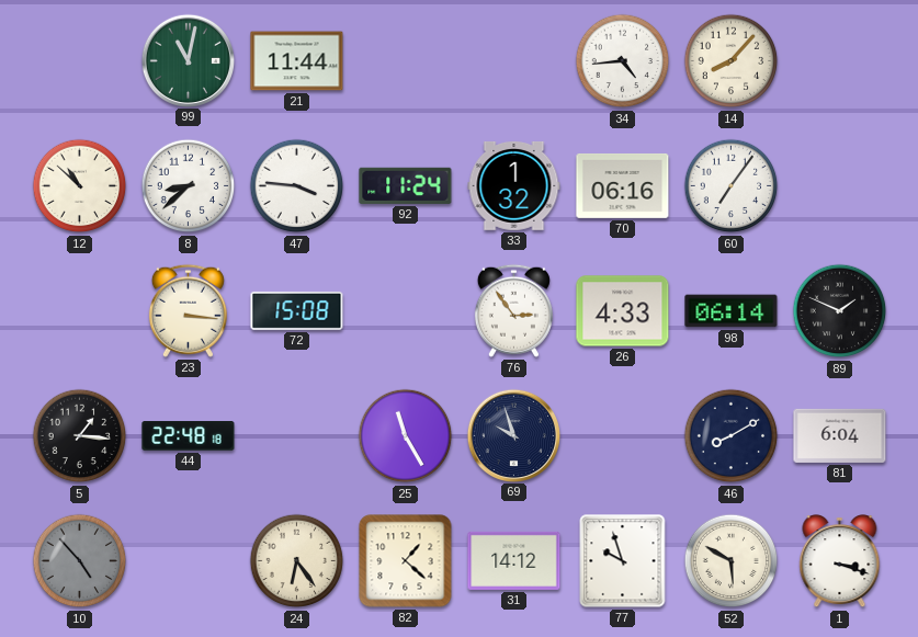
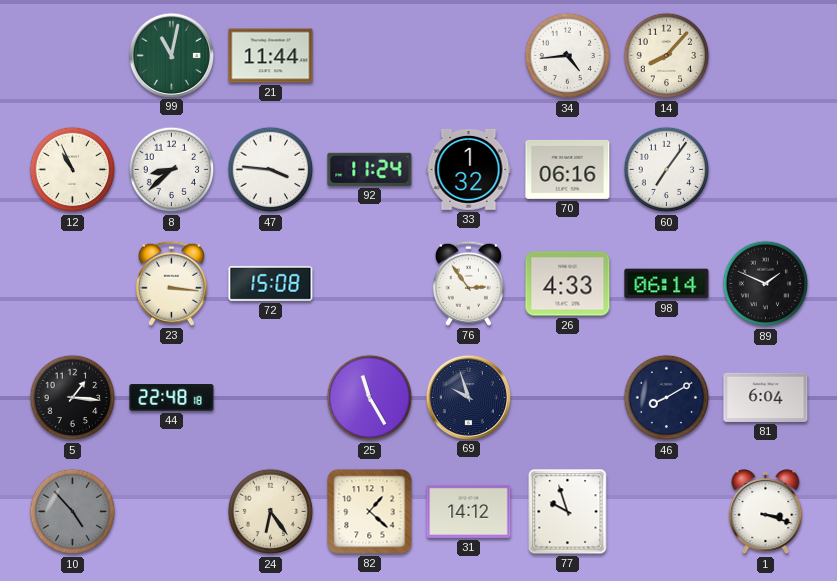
12: 10:52 -> 10:56 (73, 170)
52: 5:50 -> none (732, 561)
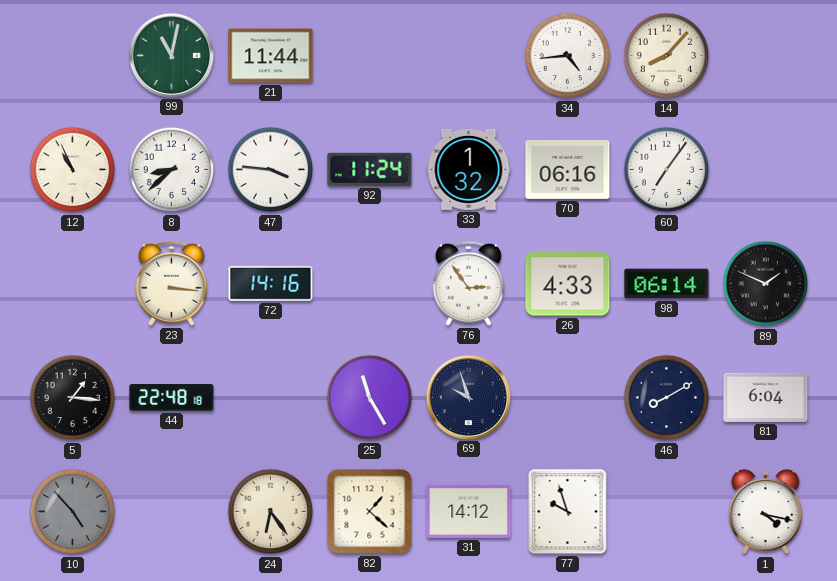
72: 15:08 -> 14:16 (271, 283)
1: 3:18 -> 4:17 (766, 512)
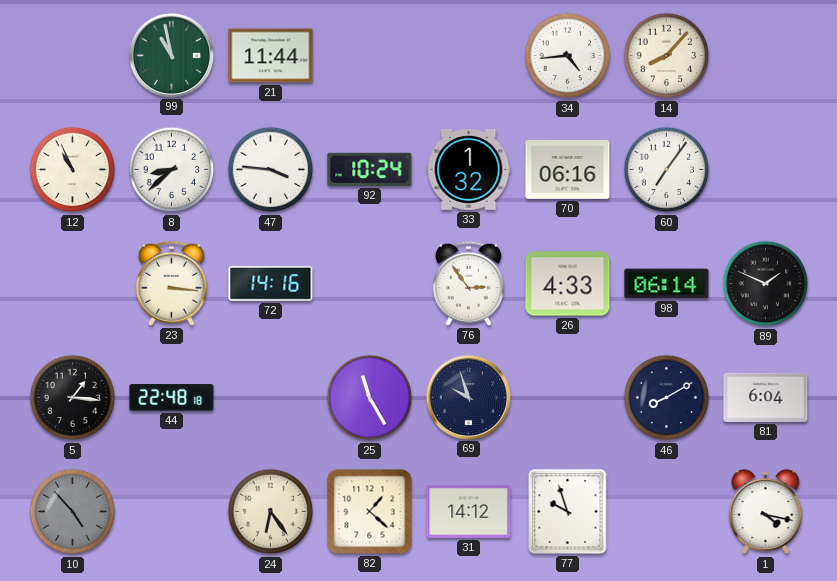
99: 11:02 -> 10:58 (171, 55)
92: 11:24 -> 10:24 (370, 169)
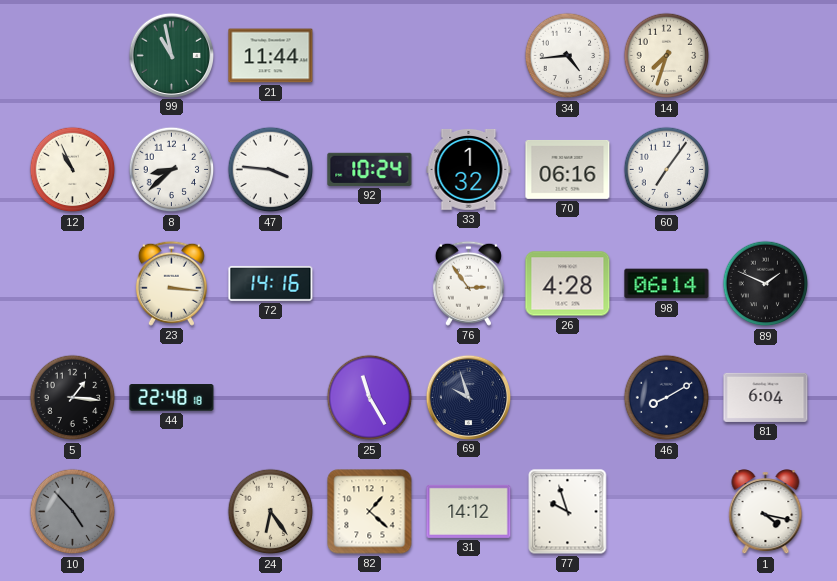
14: 8:07 -> 7:33 (667, 56)
26: 4:33 -> 4:28 (568, 284)
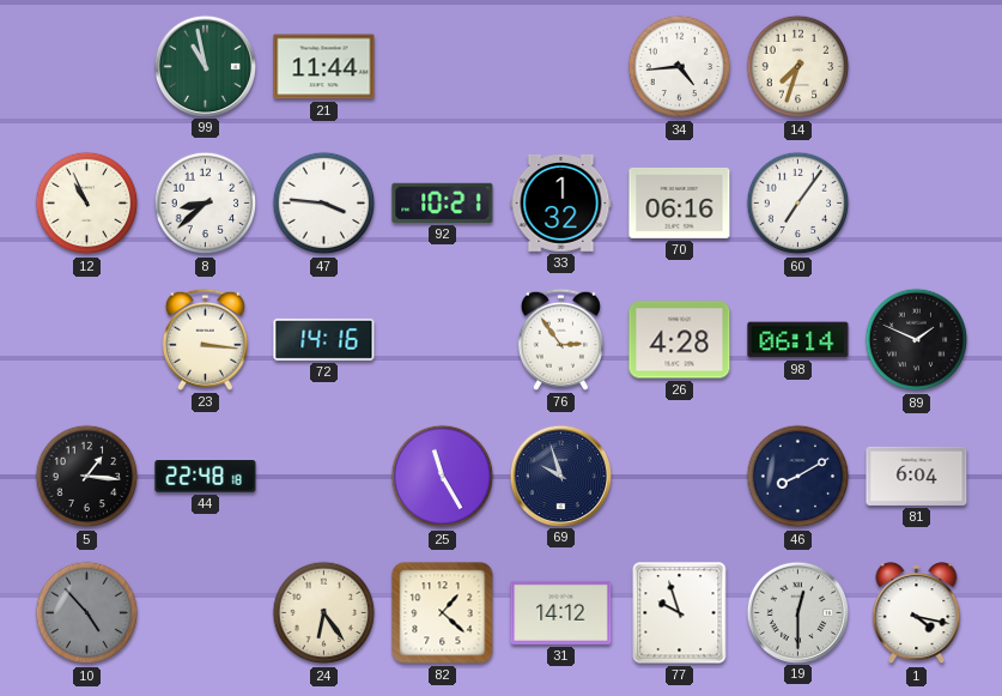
92: 10:24 -> 10:21 (443, 202)
19: none -> 12:30 (797, 612)
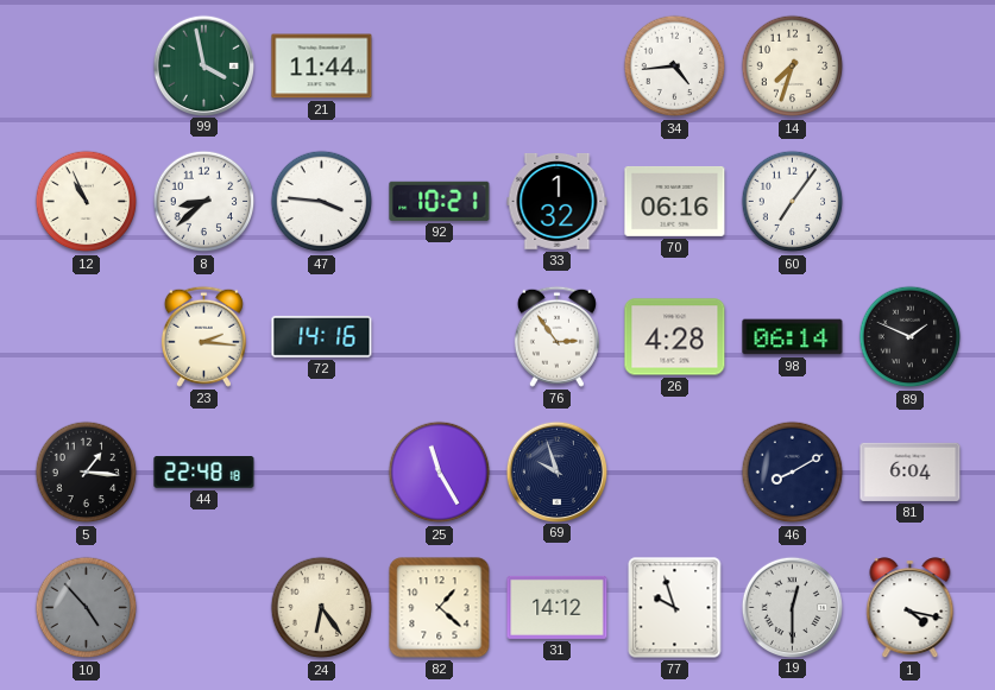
99: 10:58 -> 3:58 (203, 65)
23: 3:16 -> 2:16 (203, 336)
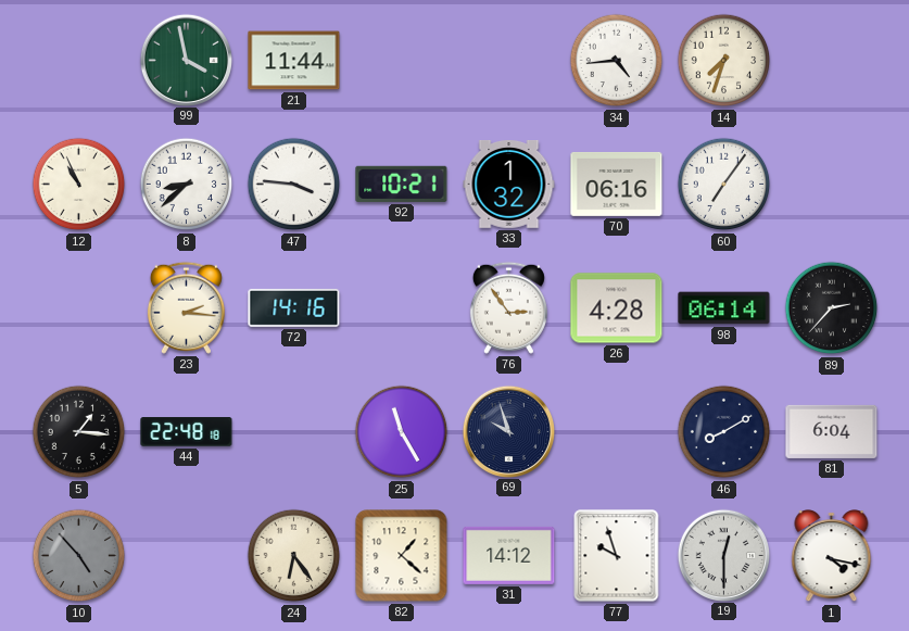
89: 1:49 -> 2:37 (832, 308)
